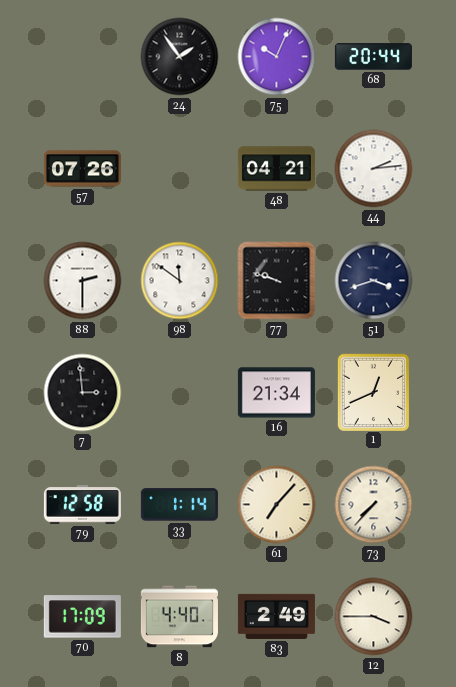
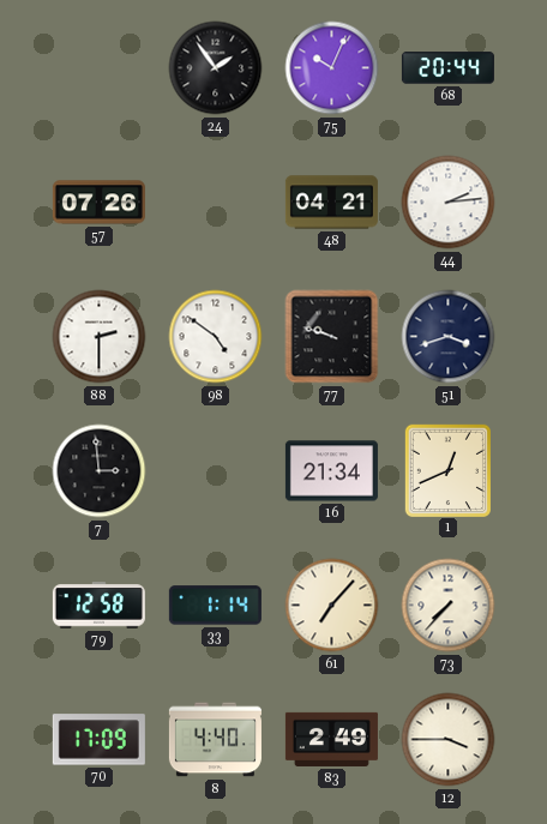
98: 11:51 -> 4:51 (216, 337)
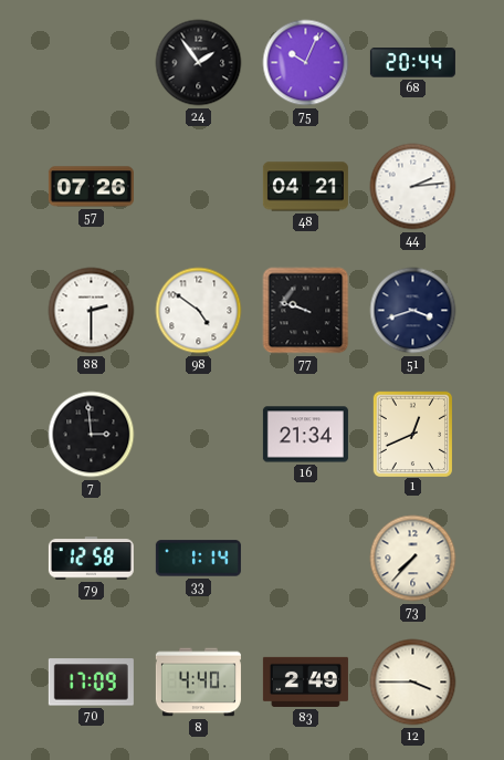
61: 7:07 -> none (332, 606)
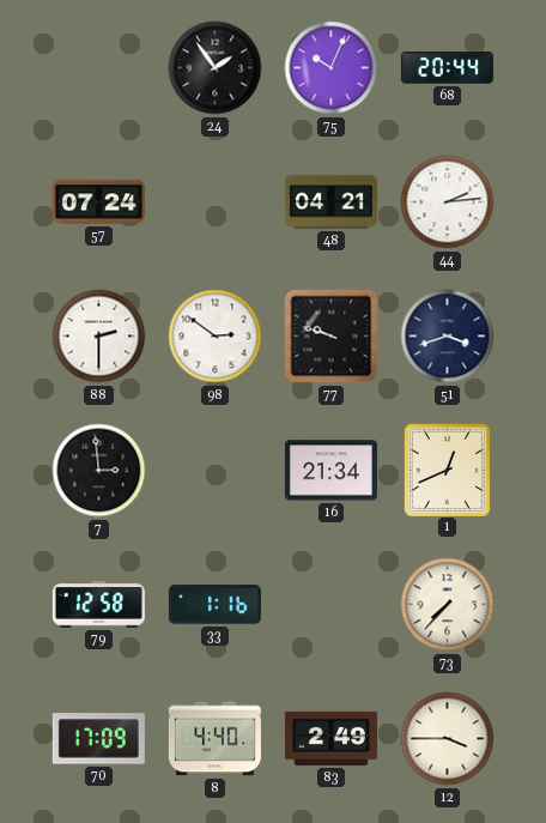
57: 07:26 -> 07:24 (98, 202)
98: 4:51 -> 2:51 (216, 337)
33: 1:14 -> 1:16 (214, 605)
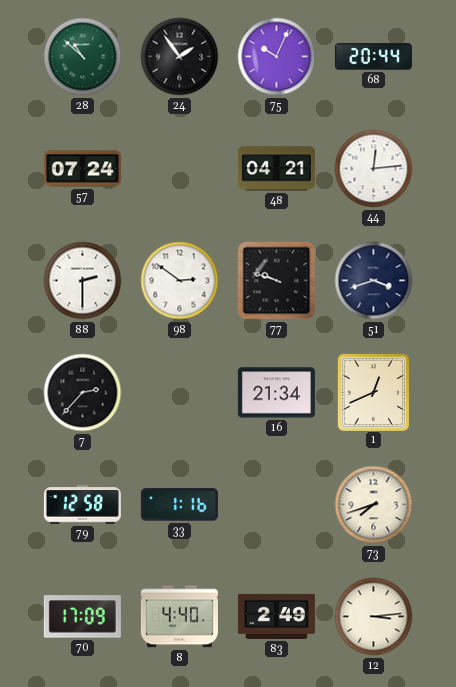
28: none -> 10:52 (83, 57)
44: 2:14 -> 12:14 (374, 169)
7: 2:59 -> 2:37 (83, 393)
73: 7:37 -> 7:42 (374, 505)
12: 3:45 -> 3:14 (374, 617)
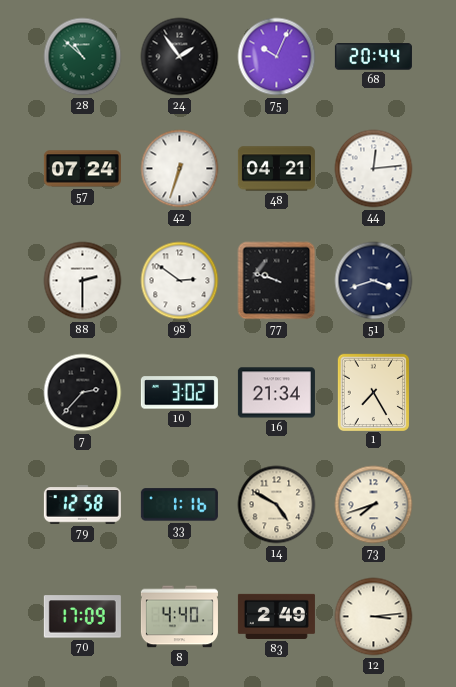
42: none -> 6:33 (180, 169)
10: none -> 3:02 (179, 393)
1: 12:41 -> 7:25 (373, 392)
14: none -> 4:50 (277, 505)
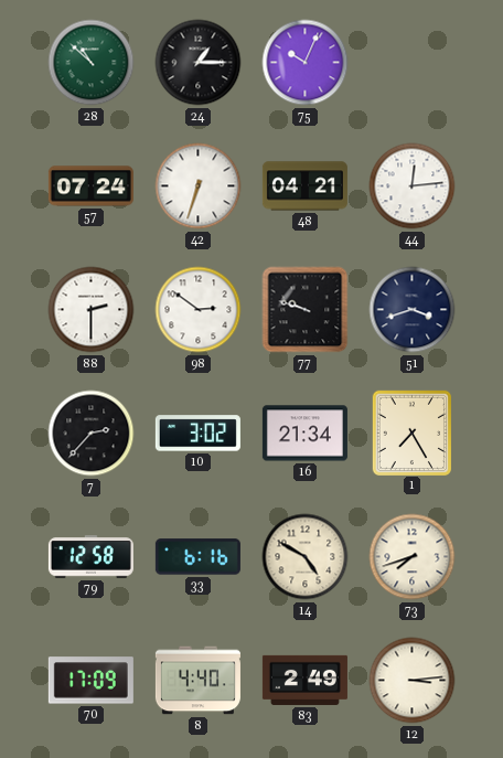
24: 1:54 -> 1:15 (199, 63)
68: 20:44 -> none (373, 57)
33: 1:16 -> 6:16 (197, 557)
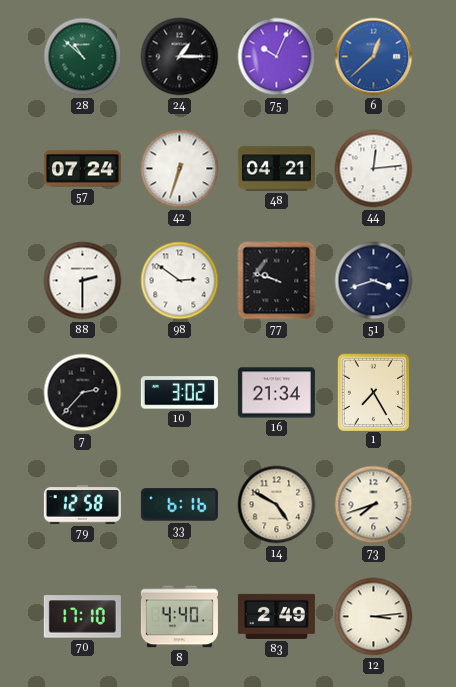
6: none -> 12:38 (374, 57)
70: 17:09 -> 17:10 (82, 617)
